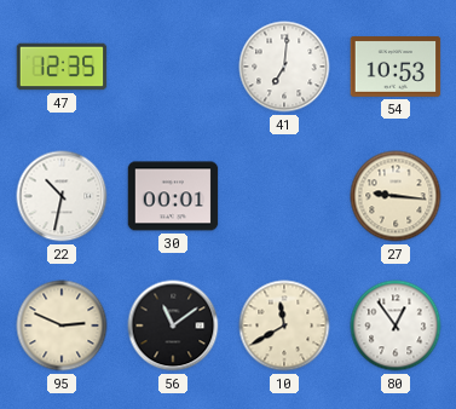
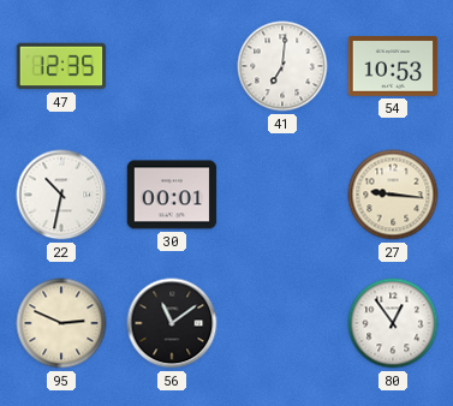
10: 11:40 -> none (284, 326)
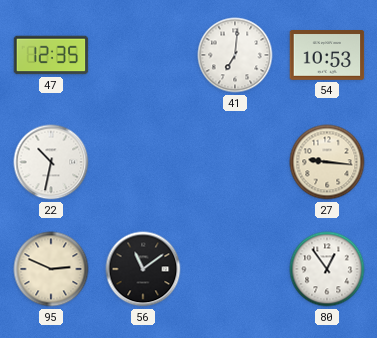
30: 00:01 -> none (172, 195)
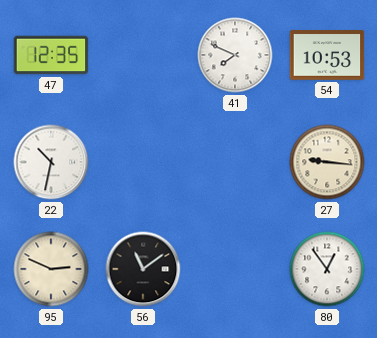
41: 7:01 -> 7:49 (235, 55)
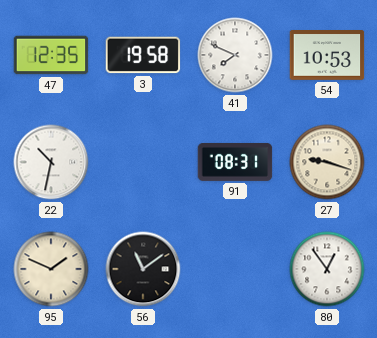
3: none -> 19:58 (143, 55)
91: none -> 08:31 (235, 162)
27: 9:16 -> 9:18 (327, 162)
95: 2:49 -> 1:49 (51, 269)
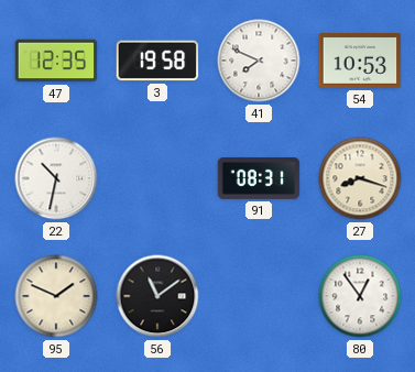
27: 9:18 -> 8:18 (360, 178)
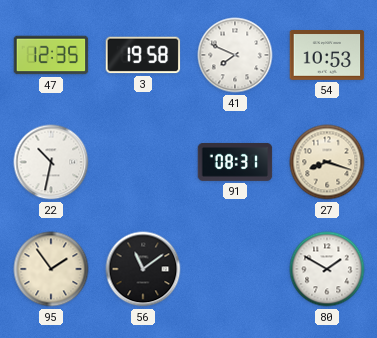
95: 1:49 -> 1:54 (51, 269)
80: 12:54 -> 1:50 (327, 269)
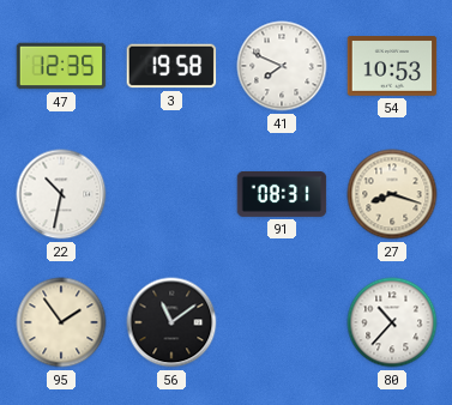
80: 1:50 -> 10:37 (392, 322)
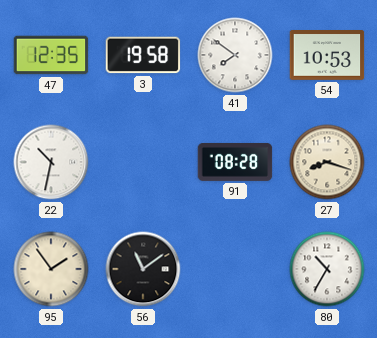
41: 7:49 -> 7:51 (235, 55)
91: 08:31 -> 08:28 (235, 162)
80: 10:37 -> 10:35 (327, 269)
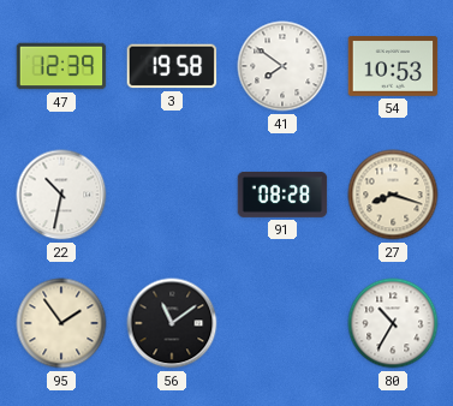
47: 12:35 -> 12:39 (61, 66)
